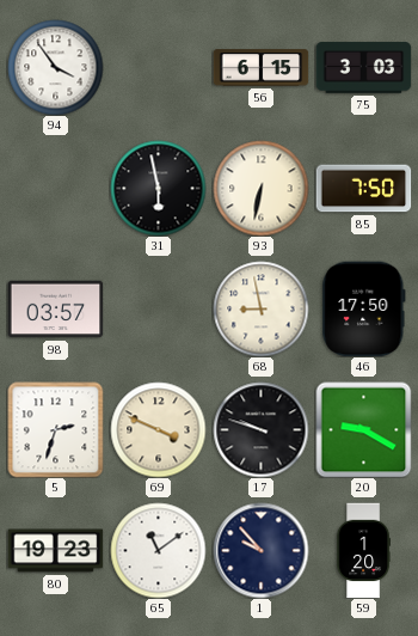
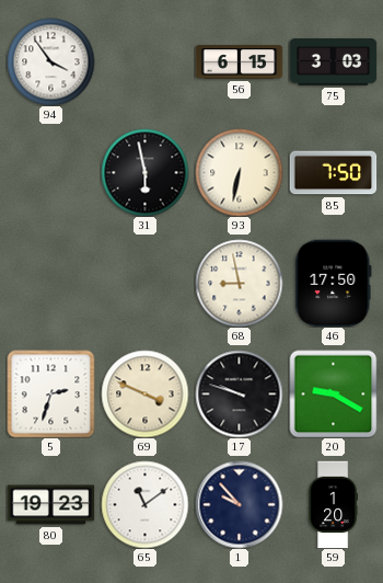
98: 03:57 -> none (55, 310)
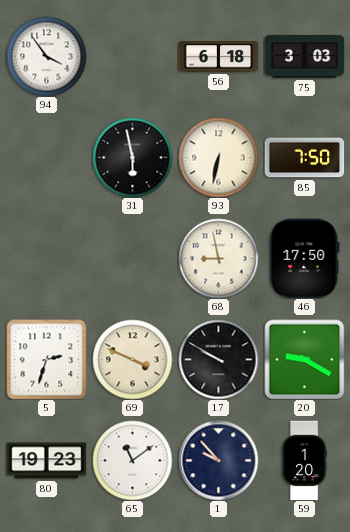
56: 6:15 -> 6:18 (218, 57)
17: 9:48 -> 9:50 (218, 359)
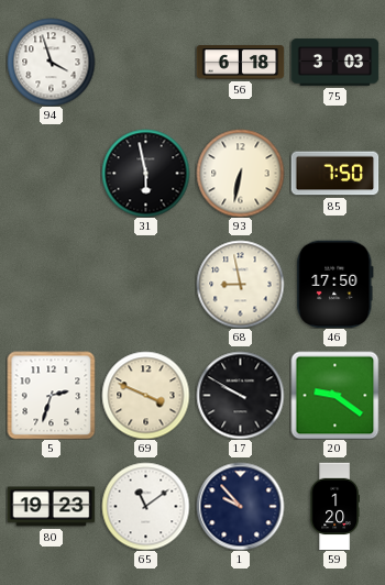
94: 3:54 -> 3:57 (51, 62)
20: 9:20 -> 9:21 (334, 395)
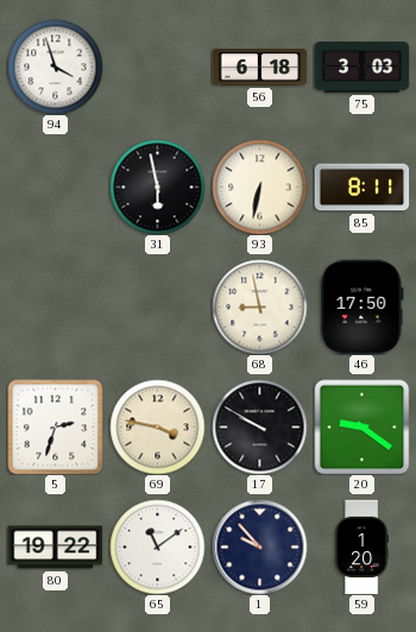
85: 7:50 -> 8:11 (361, 188)
69: 3:49 -> 3:47 (157, 426)
80: 19:23 -> 19:22 (55, 548)
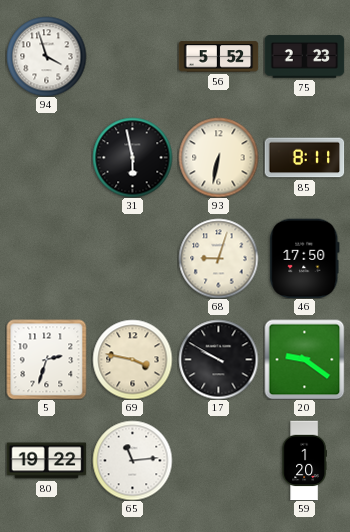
56: 6:18 -> 5:52 (218, 57)
75: 3:03 -> 2:23 (304, 57)
68: 8:58 -> 9:03 (218, 258)
65: 11:09 -> 11:14 (132, 460)
1: 9:53 -> none (259, 546)
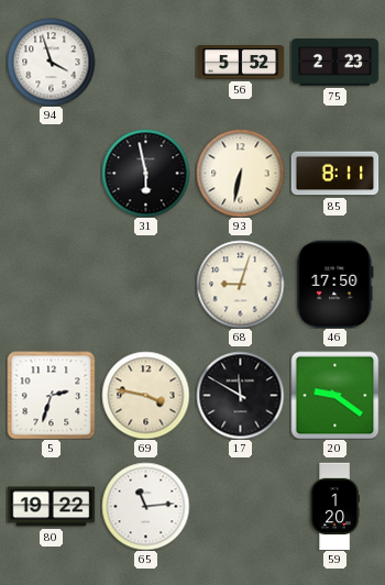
17: 9:50 -> 11:50 (240, 395)
